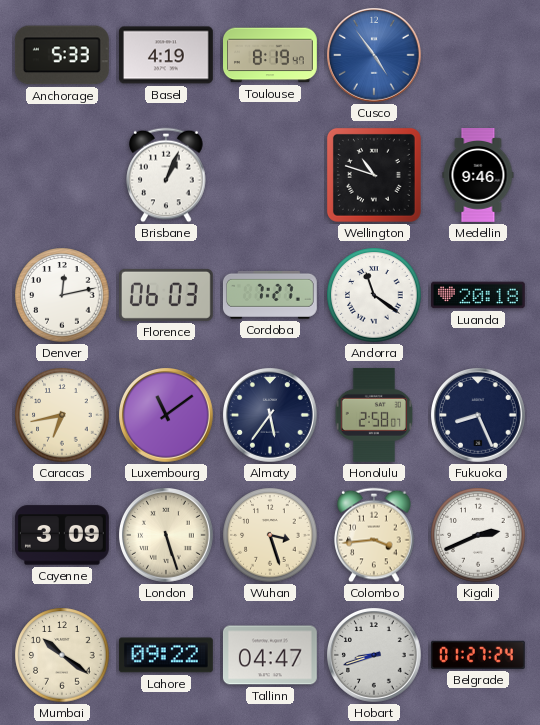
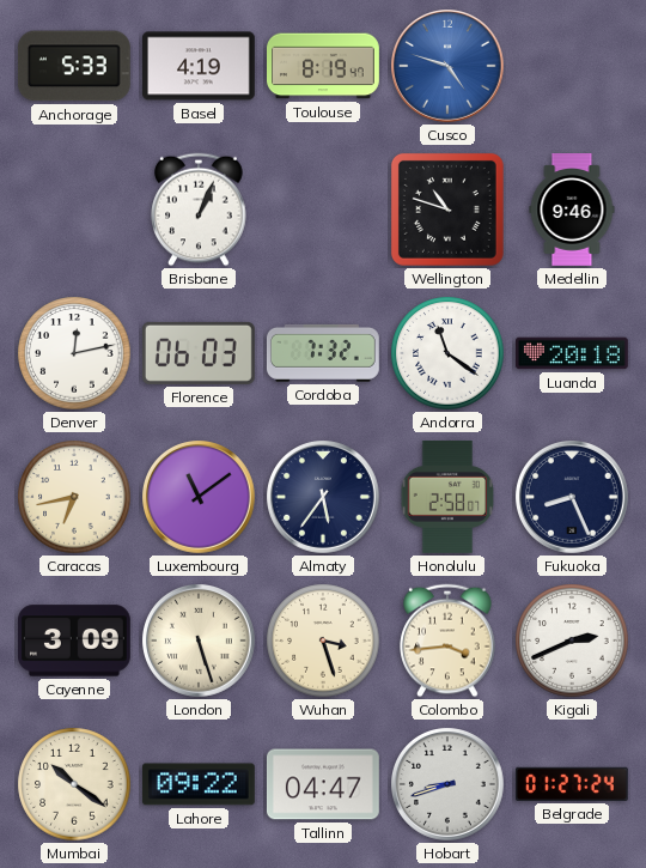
Cusco: 4:54 -> 4:48 (449, 67)
Cordoba: 7:27 -> 7:32 (323, 353)
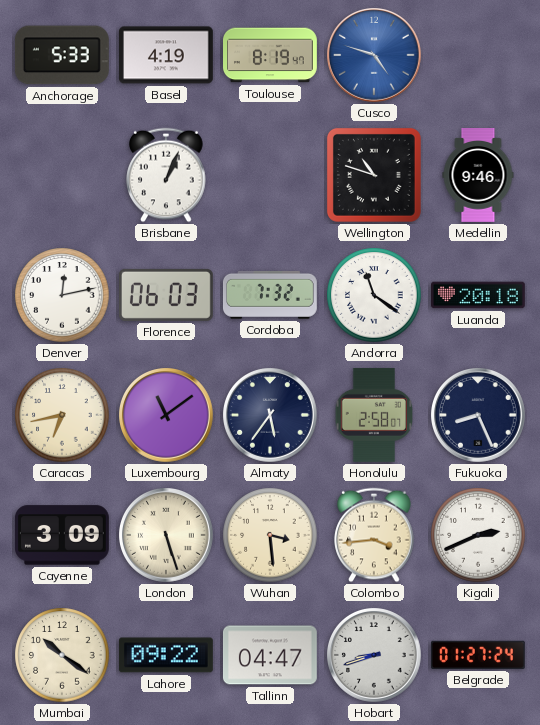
Wuhan: 3:27 -> 3:29 (270, 535)
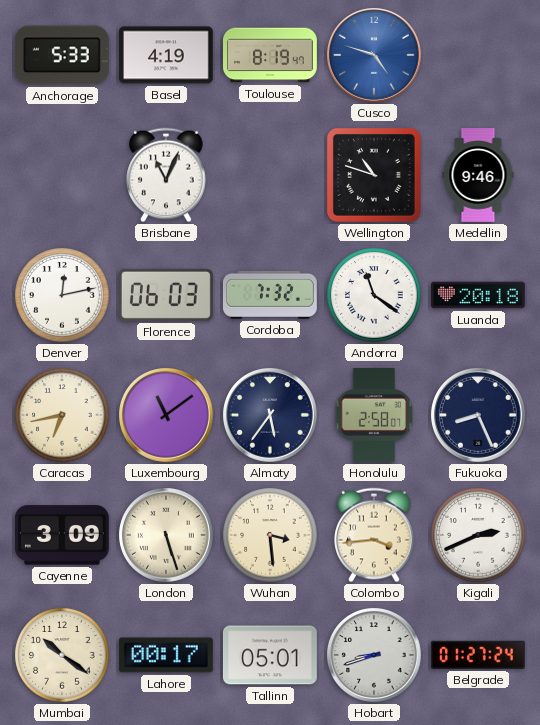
Brisbane: 1:04 -> 11:04 (166, 175)
Lahore: 09:22 -> 00:17 (166, 655)
Tallinn: 04:47 -> 05:01 (270, 655)
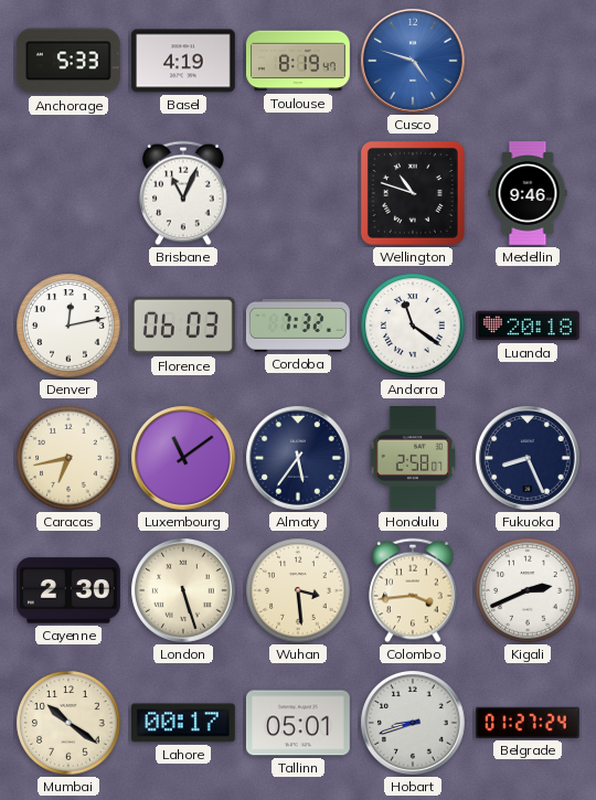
Cayenne: 3:09 -> 2:30 (68, 590)
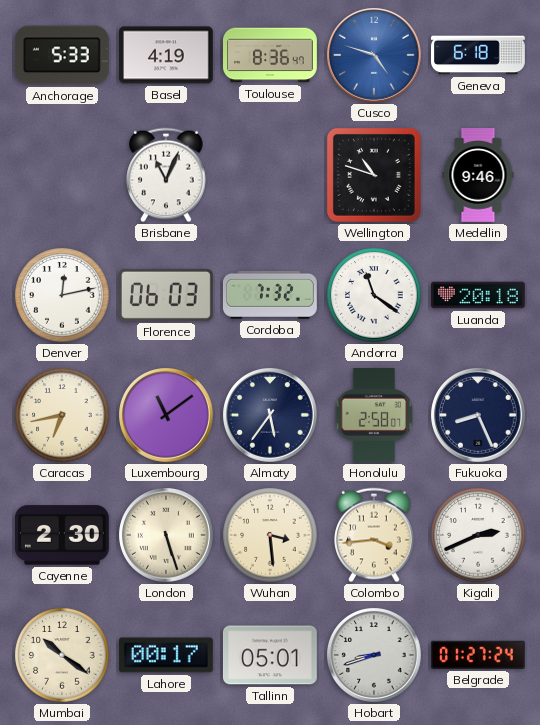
Toulouse: 8:19 -> 8:36 (271, 55)
Geneva: none -> 6:18 (479, 55)
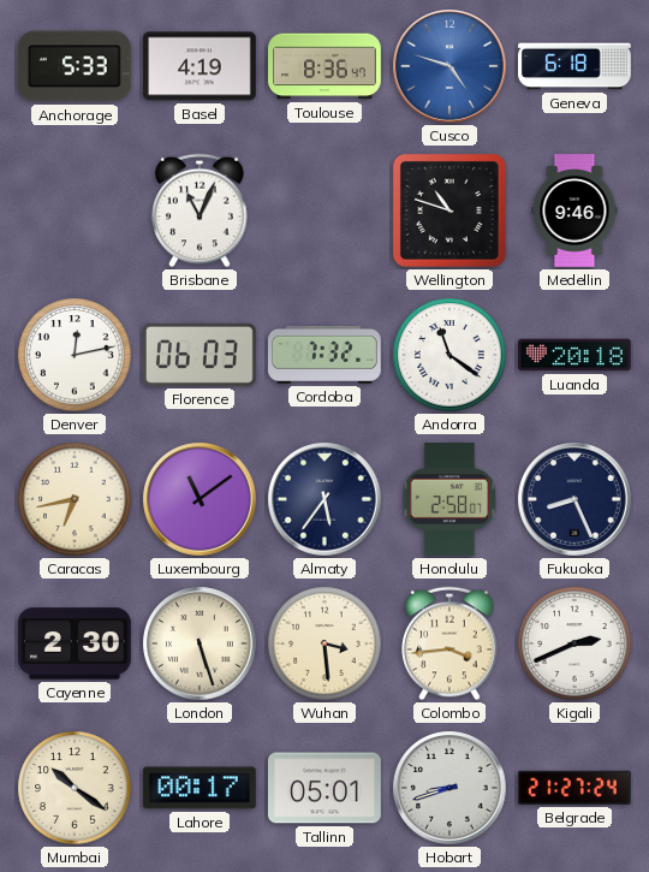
Belgrade: 01:27 -> 21:27 (574, 788)
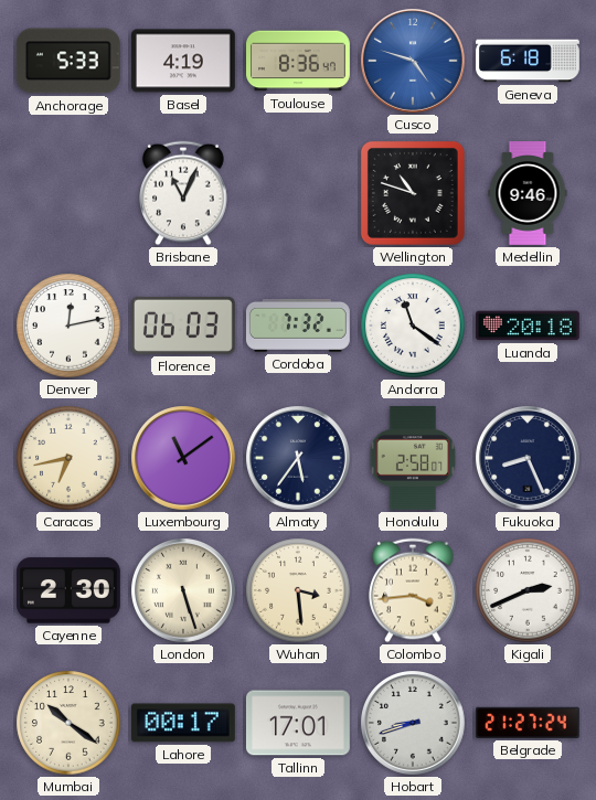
Tallinn: 05:01 -> 17:01 (298, 723)
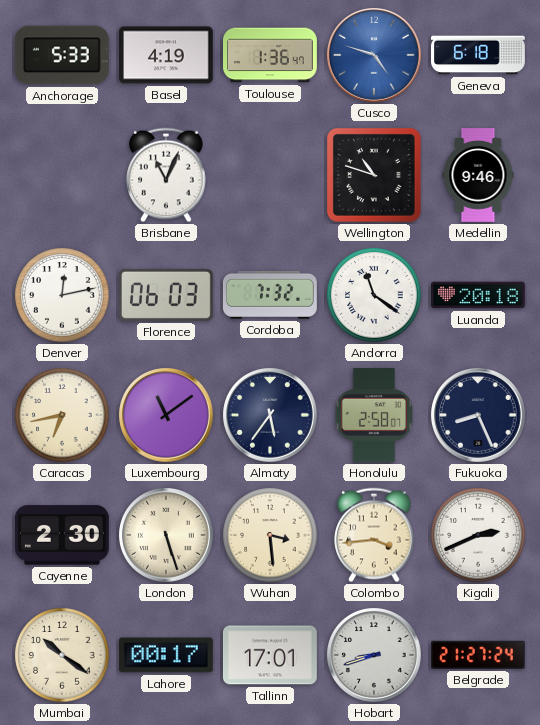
Toulouse: 8:36 -> 1:36 (271, 55)
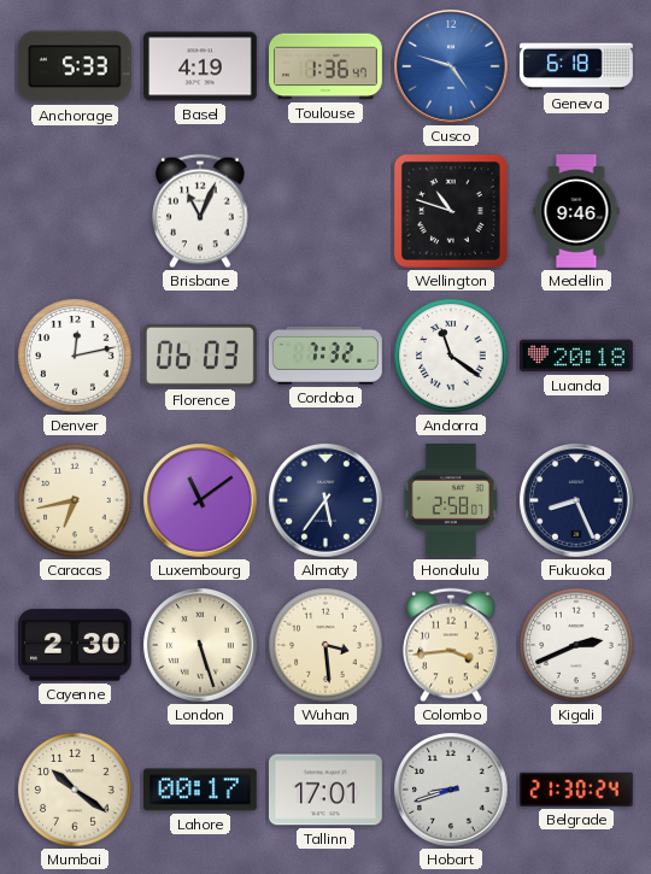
Belgrade: 21:27 -> 21:30 (576, 790)
